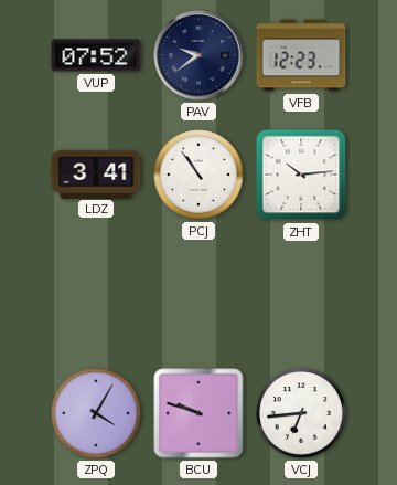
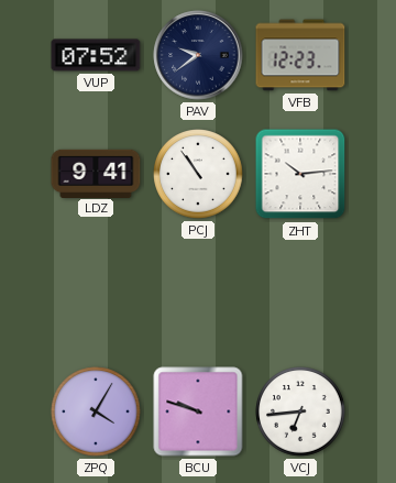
LDZ: 3:41 -> 9:41 (96, 173)
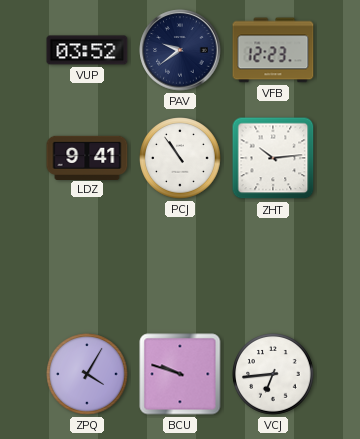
VUP: 07:52 -> 03:52 (87, 50)
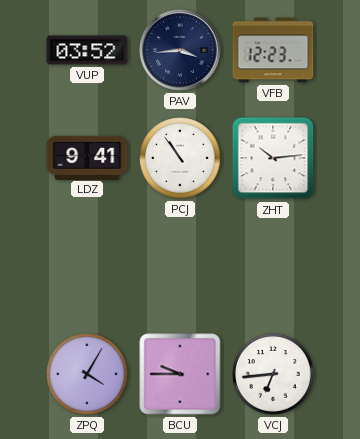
PAV: 9:39 -> 3:44 (180, 50)
BCU: 9:48 -> 9:45 (180, 374)
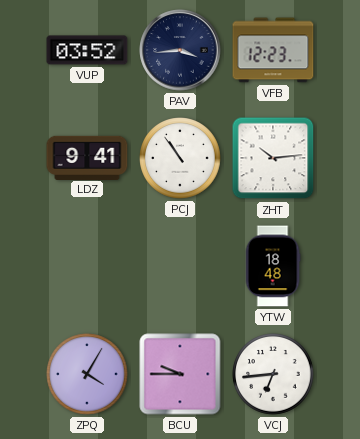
YTW: none -> 18:48 (273, 266)
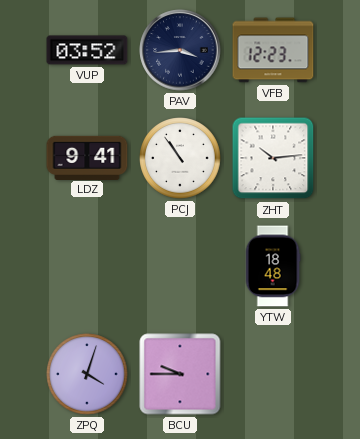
ZPQ: 4:05 -> 4:03 (87, 374)
VCJ: 6:44 -> none (273, 374)
